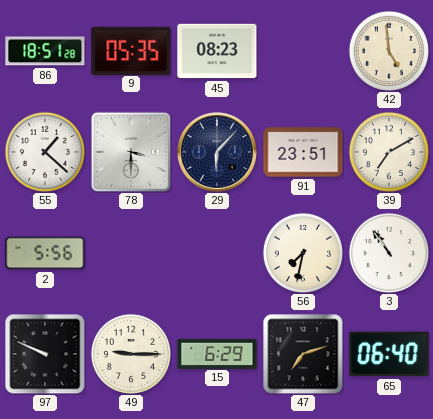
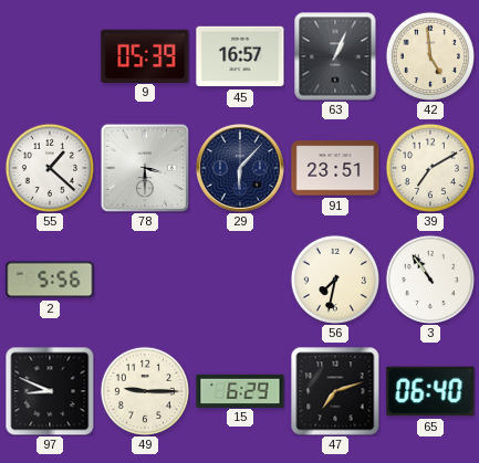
86: 18:51 -> none (45, 51)
9: 05:35 -> 05:39 (145, 55)
45: 08:23 -> 16:57 (240, 56)
63: none -> 1:04 (335, 56)
97: 9:49 -> 8:49 (50, 391)
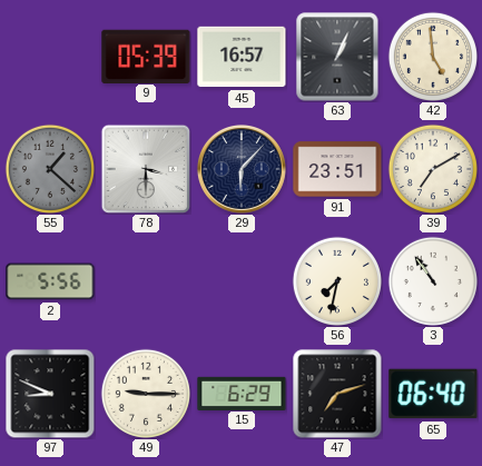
55 dial: white -> grey (50, 169)
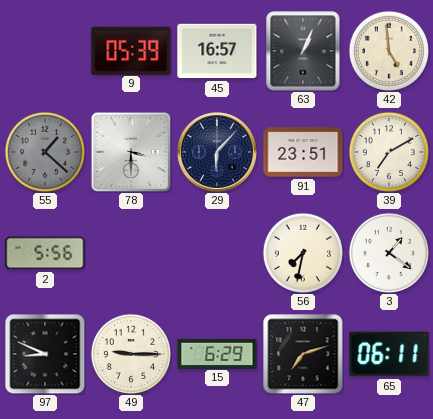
3: 10:54 -> 1:21 (389, 253)
65: 06:40 -> 06:11 (389, 354)
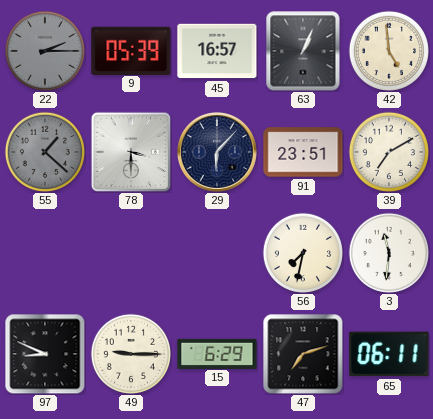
22: none -> 2:15 (45, 51)
2: 5:56 -> none (45, 253)
3: 1:21 -> 11:31 (389, 253)
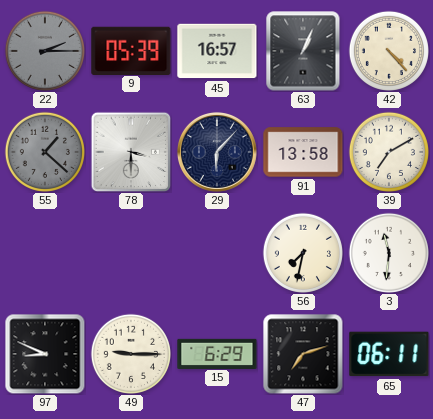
42: 4:59 -> 4:23 (389, 51)
91: 23:51 -> 13:58 (303, 152)
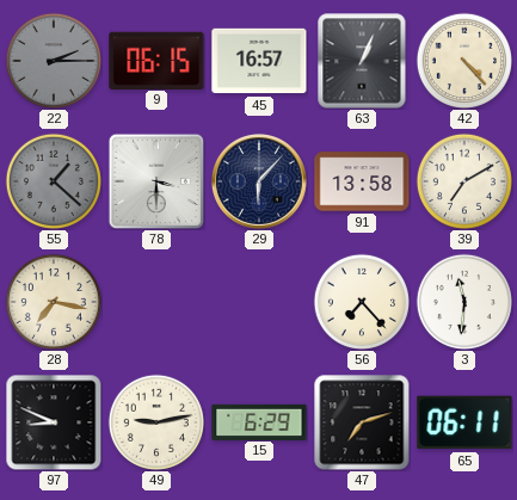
9: 05:39 -> 06:15 (156, 60)
28: none -> 7:17 (54, 302)
56: 7:32 -> 7:23 (362, 302)
49: 9:15 -> 9:13 (156, 422)
